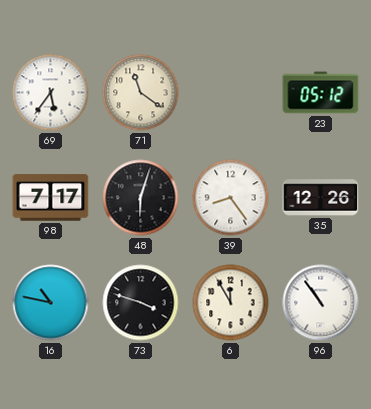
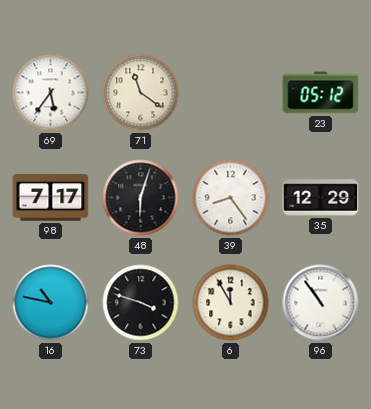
35: 12:26 -> 12:29 (321, 198)
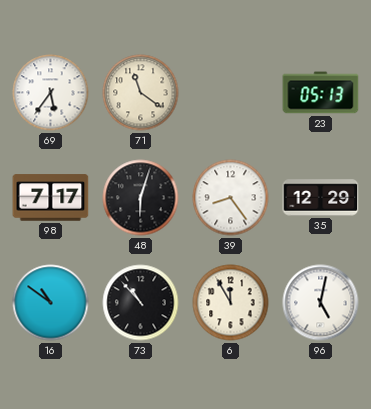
23: 05:12 -> 05:13 (321, 93)
16: 10:47 -> 10:51 (51, 303)
73: 3:48 -> 10:53 (141, 303)
96: 10:54 -> 5:02 (321, 303)
